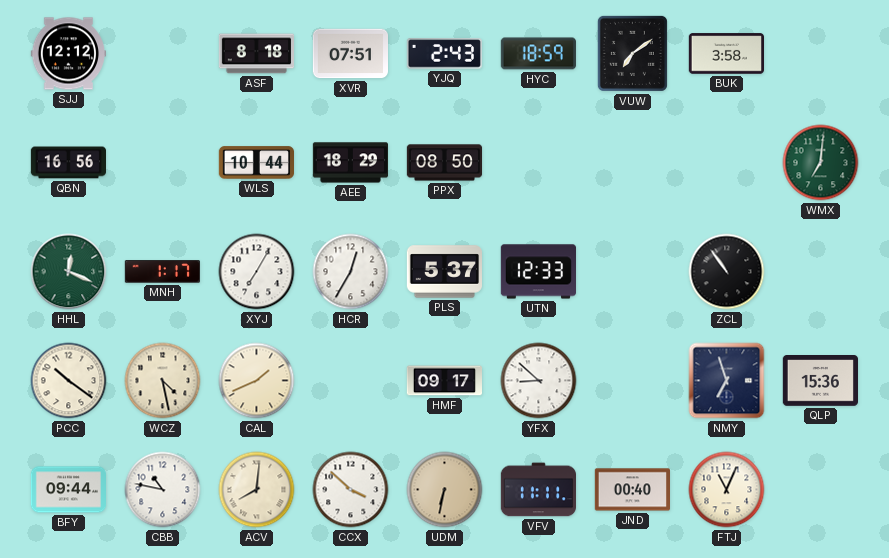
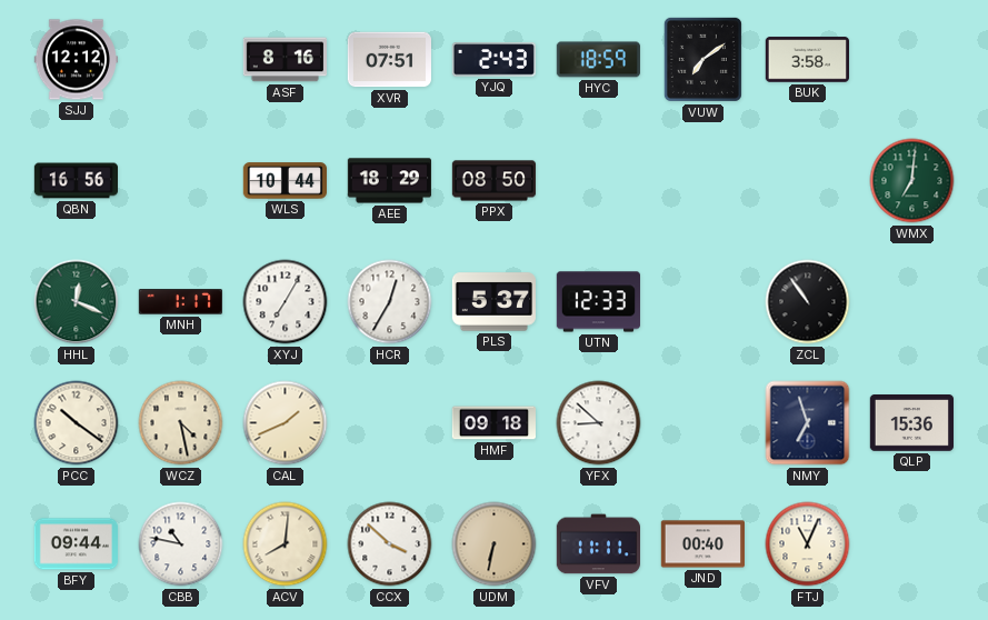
ASF: 8:18 -> 8:16 (285, 60)
HMF: 09:17 -> 09:18 (493, 423)
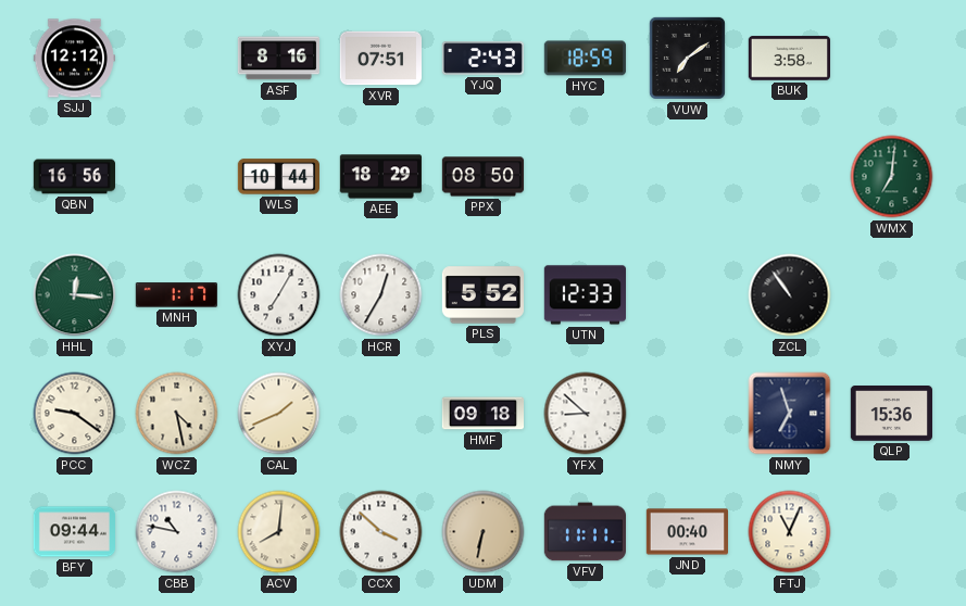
HHL: 12:19 -> 12:16 (75, 295)
PLS: 5:37 -> 5:52 (482, 295)
PCC: 10:21 -> 9:21 (75, 414)
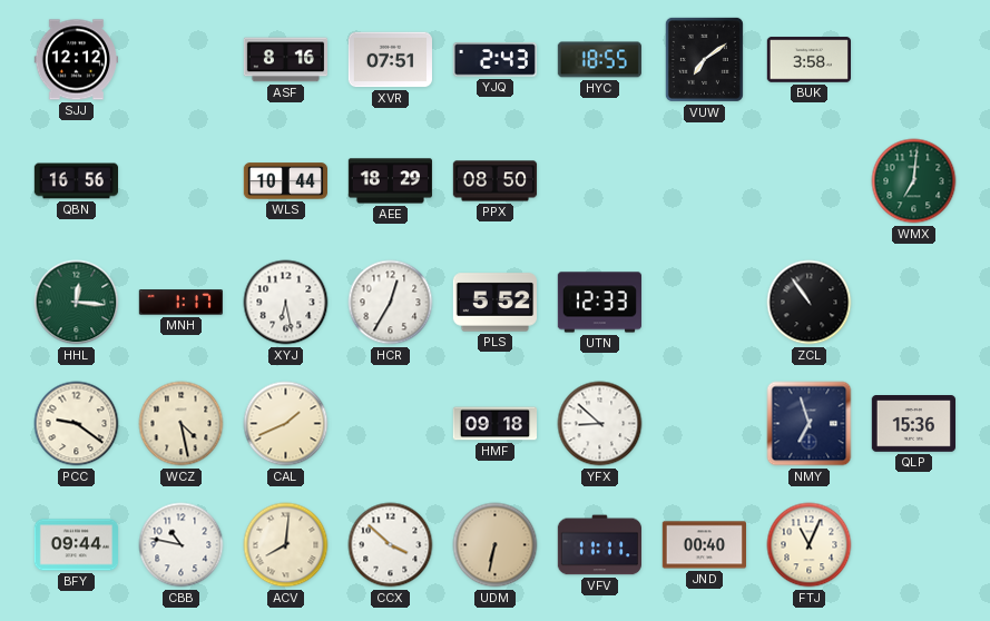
HYC: 18:59 -> 18:55 (599, 60)
XYJ: 7:05 -> 6:28 (286, 303)
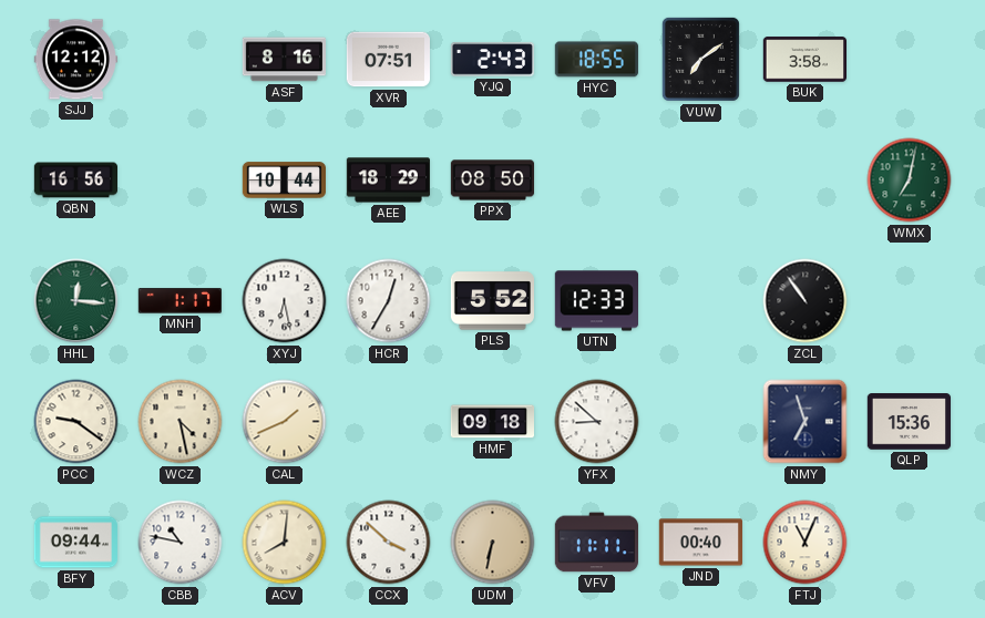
WMX: 7:01 -> 7:02 (910, 181)
